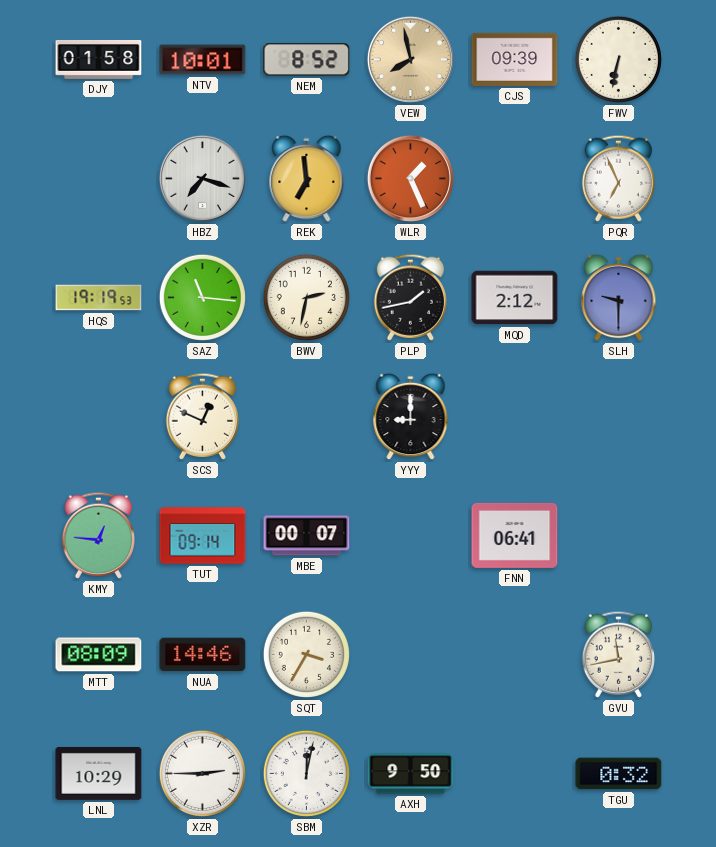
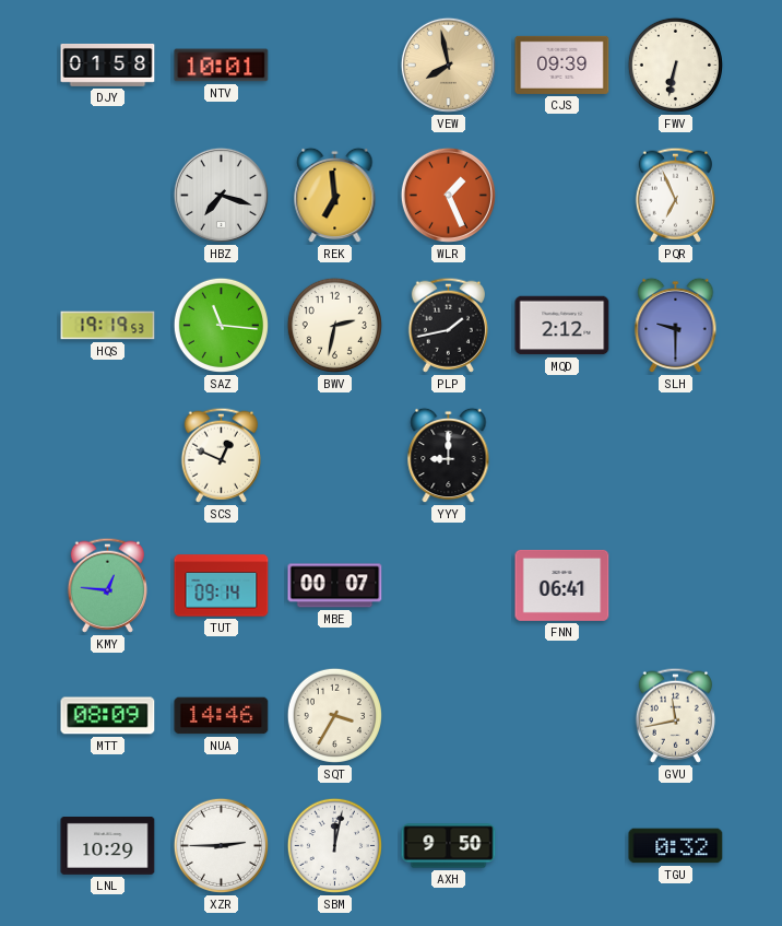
NEM: 8:52 -> none (307, 60)
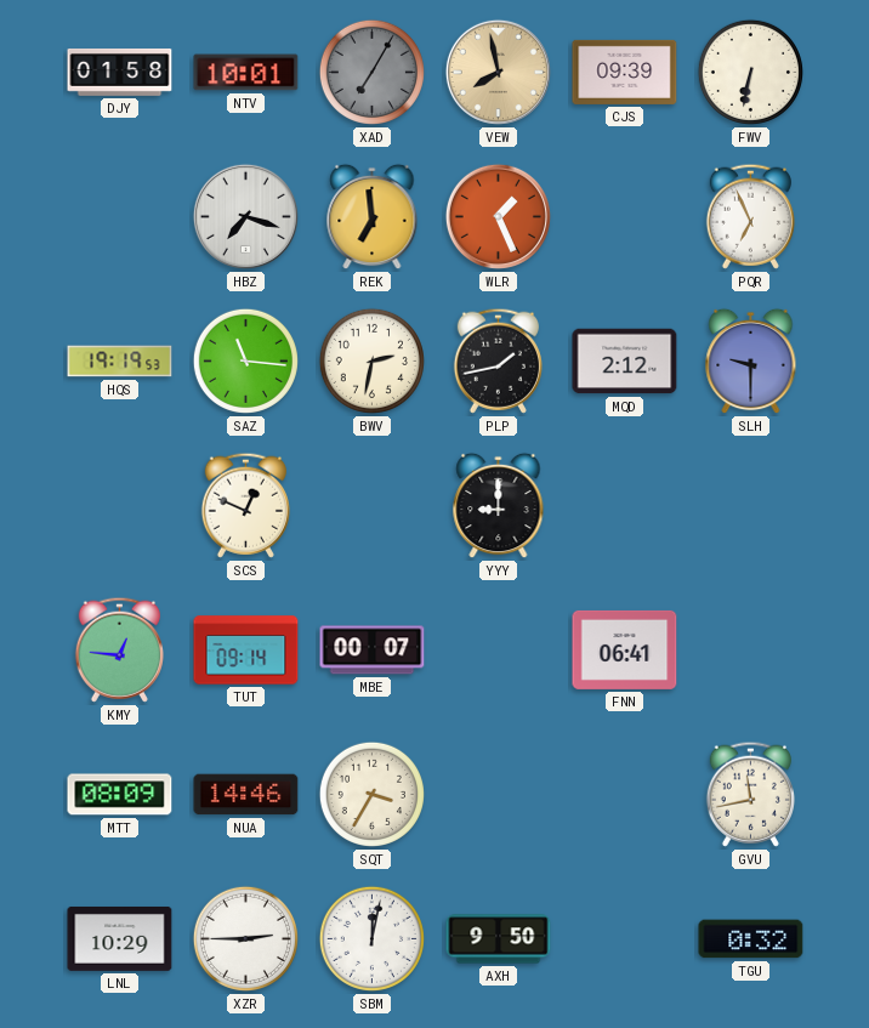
XAD: none -> 7:05 (371, 72)
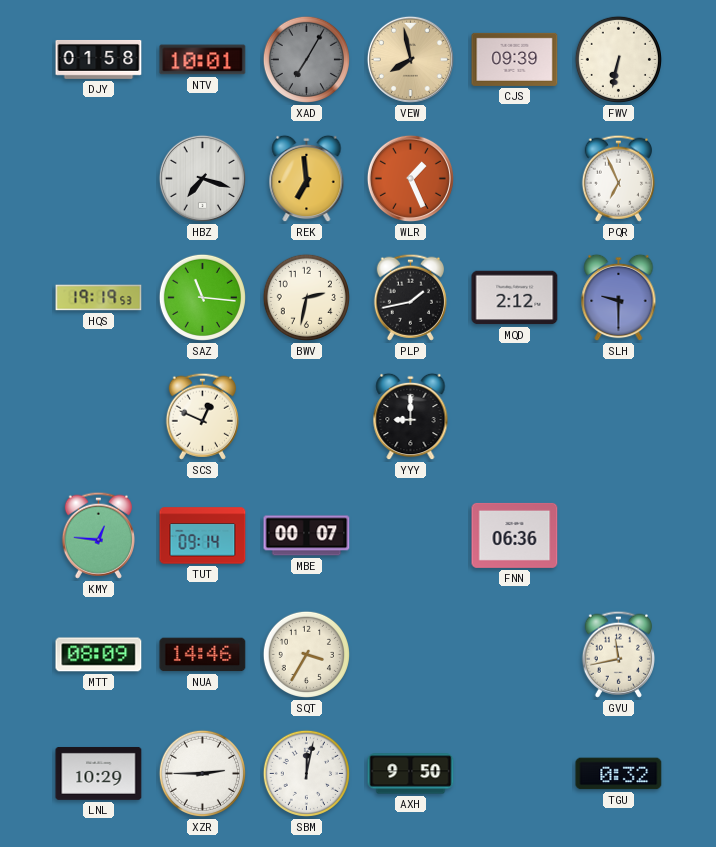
FNN: 06:41 -> 06:36 (515, 535)
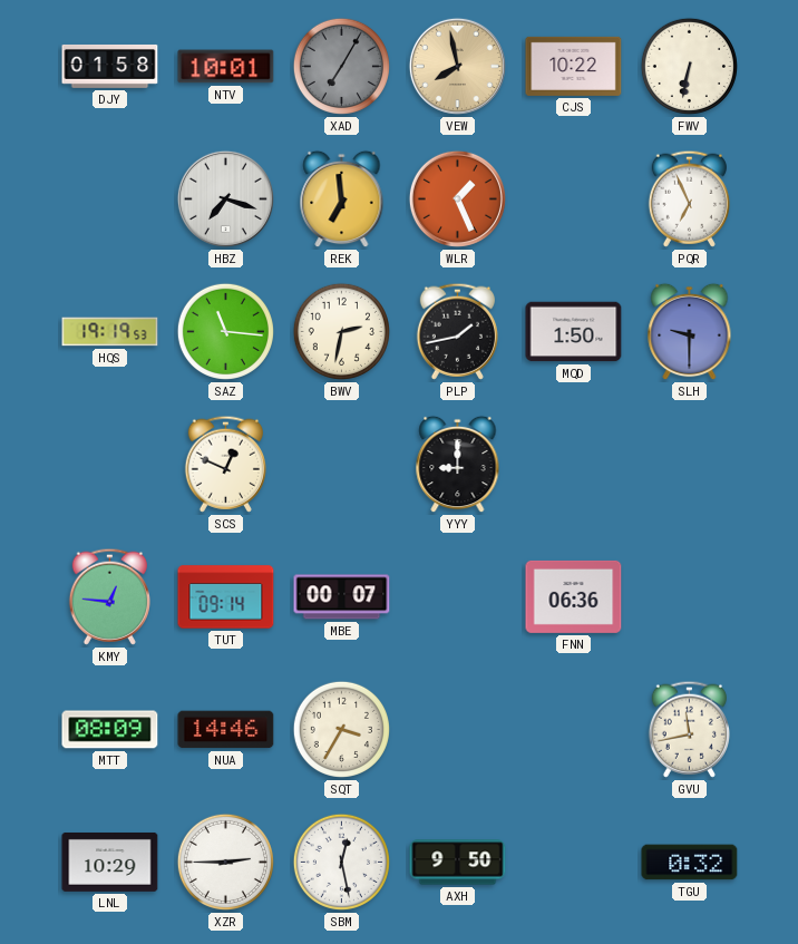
CJS: 09:39 -> 10:22 (574, 66)
MQD: 2:12 -> 1:50 (574, 332)
SBM: 12:02 -> 12:28 (341, 862)
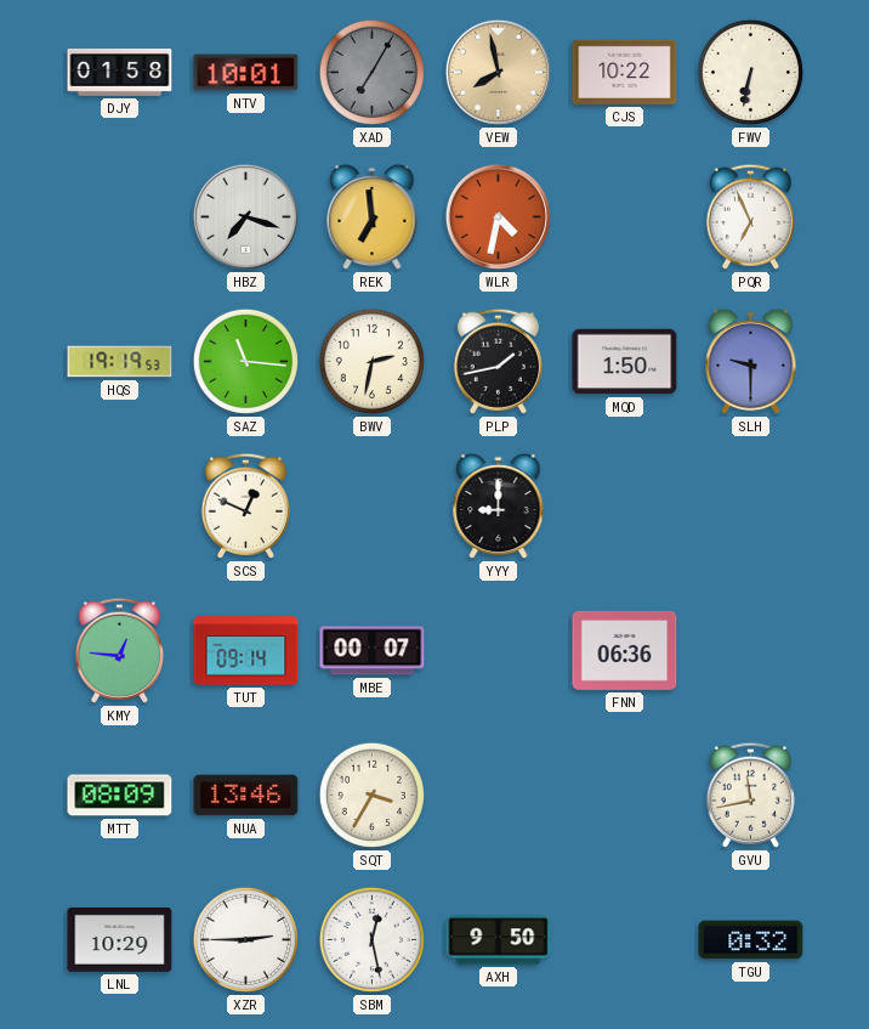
WLR: 1:26 -> 4:32 (498, 216)
NUA: 14:46 -> 13:46 (246, 796)
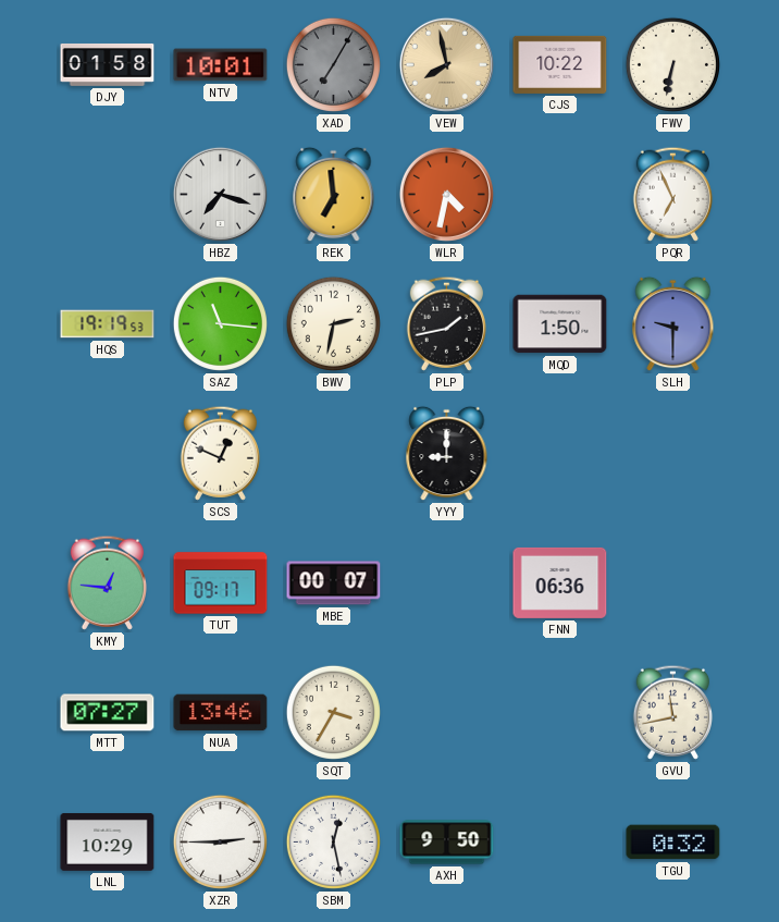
TUT: 09:14 -> 09:17 (221, 583)
MTT: 08:09 -> 07:27 (108, 713)
